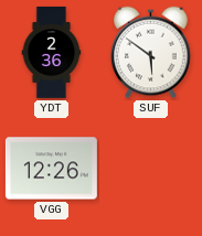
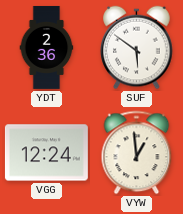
VGG: 12:26 -> 12:24 (46, 153)
VYW: none -> 12:59 (137, 153)
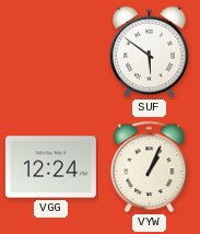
YDT: 2:36 -> none (47, 47)
VYW: 12:59 -> 1:04 (150, 167)
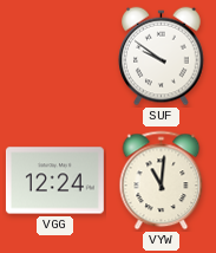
SUF: 5:51 -> 9:51 (162, 57)
VYW: 1:04 -> 11:01 (162, 181)
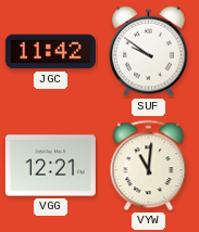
JGC: none -> 11:42 (50, 52)
VGG: 12:24 -> 12:21 (50, 166)
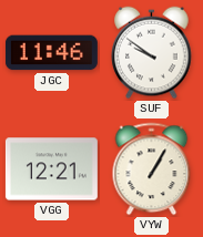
JGC: 11:42 -> 11:46 (51, 53)
VYW: 11:01 -> 1:05 (152, 169)
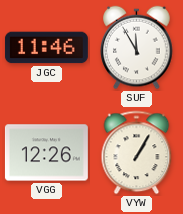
SUF: 9:51 -> 11:55 (137, 48)
VGG: 12:21 -> 12:26 (46, 153)
